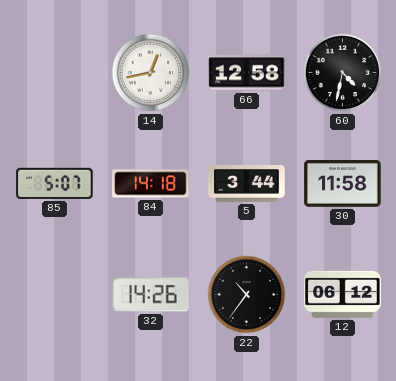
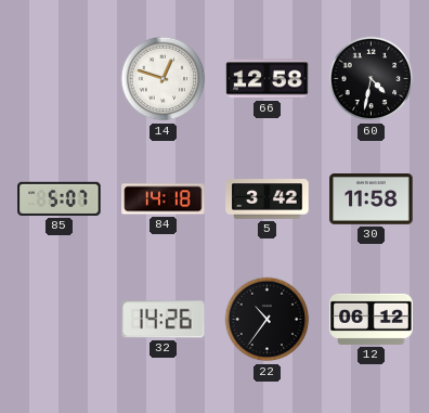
14: 12:43 -> 12:48 (164, 79)
5: 3:44 -> 3:42 (268, 199)
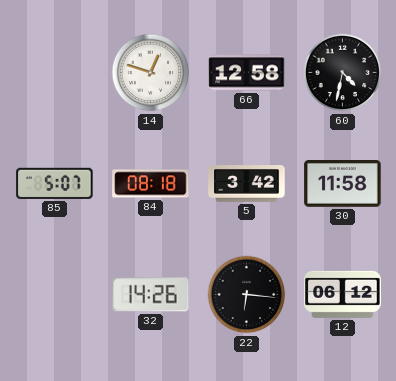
84: 14:18 -> 08:18 (151, 184)
22: 10:36 -> 6:16 (247, 295)
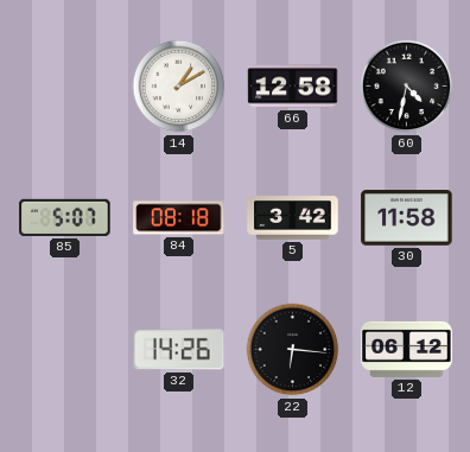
14: 12:48 -> 1:10 (179, 87)
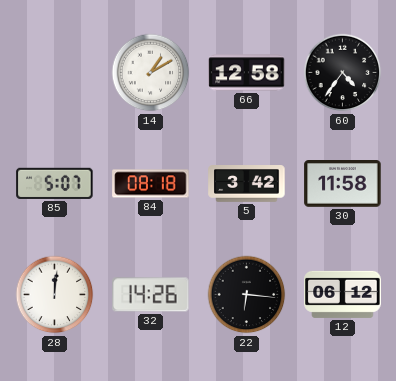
60: 4:32 -> 4:36 (343, 73)
28: none -> 12:01 (55, 295)
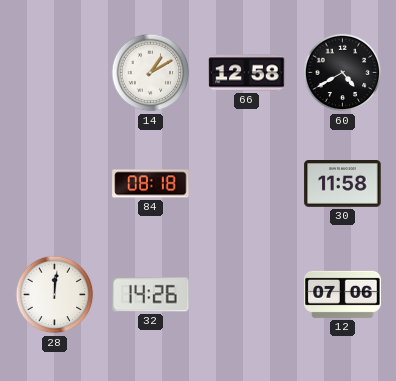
60: 4:36 -> 4:40 (343, 73)
85: 5:07 -> none (55, 183)
5: 3:42 -> none (247, 184)
22: 6:16 -> none (247, 295)
12: 06:12 -> 07:06 (343, 294)
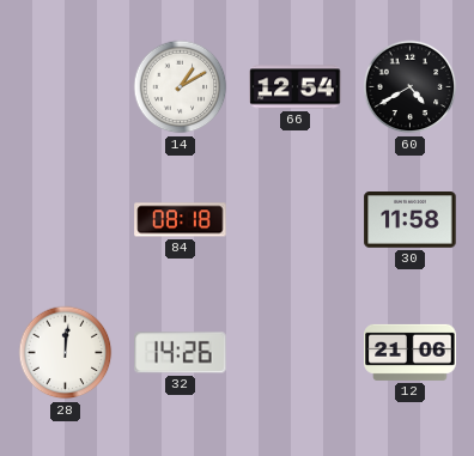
66: 12:58 -> 12:54 (296, 87)
12: 07:06 -> 21:06 (411, 352)
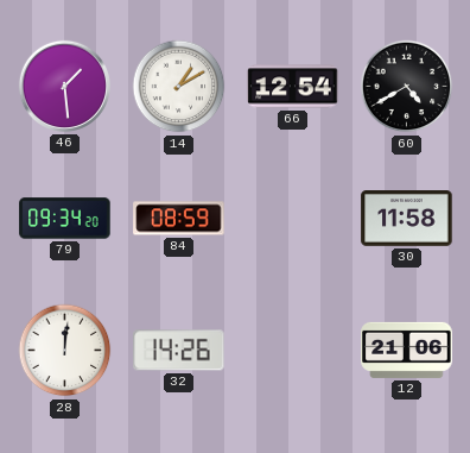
46: none -> 1:29 (64, 86)
79: none -> 09:34 (65, 219)
84: 08:18 -> 08:59 (179, 219)
